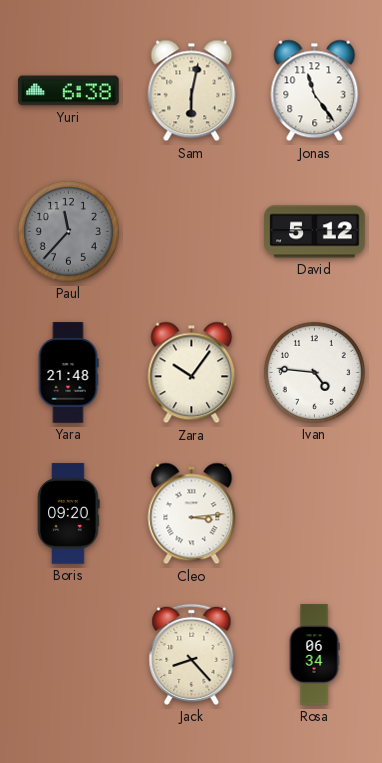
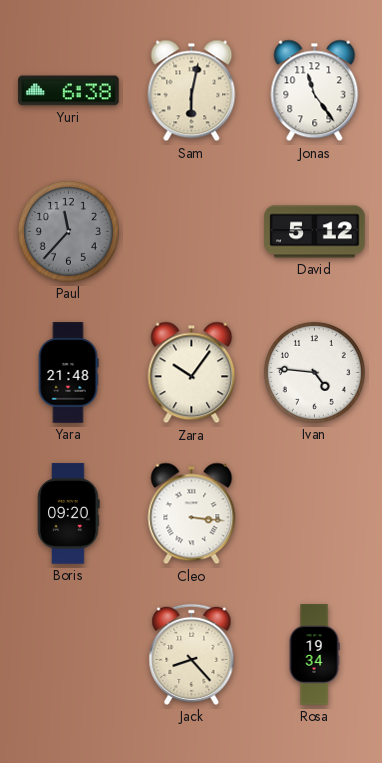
Cleo: 3:14 -> 3:16 (192, 514)
Rosa: 06:34 -> 19:34 (314, 655)
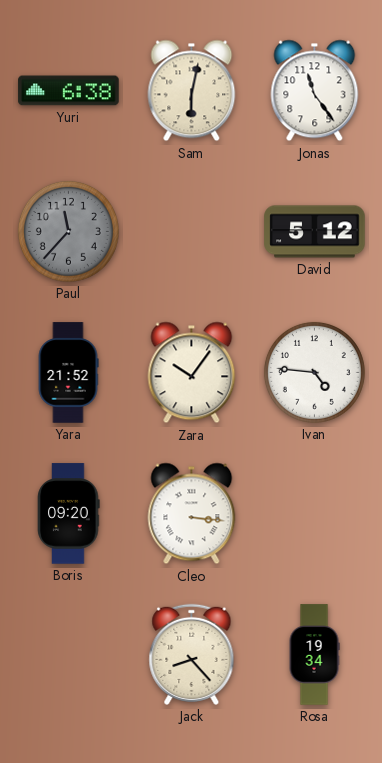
Yara: 21:48 -> 21:52 (68, 373)
